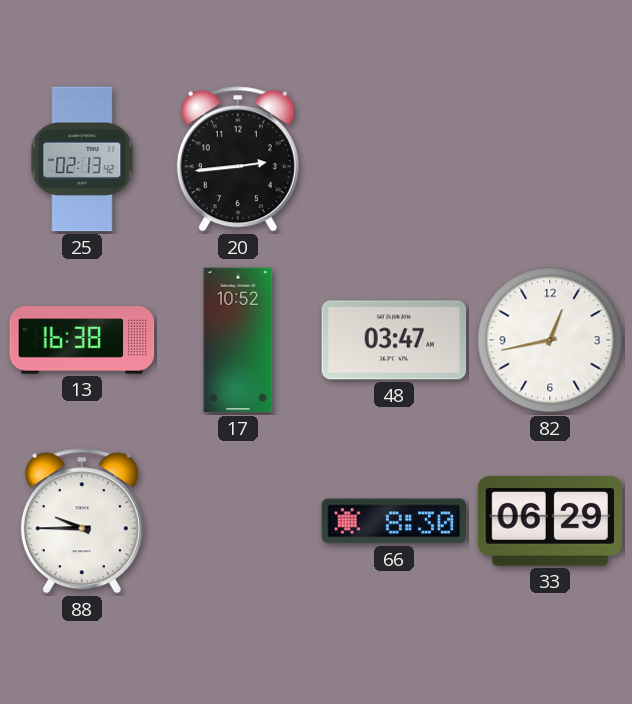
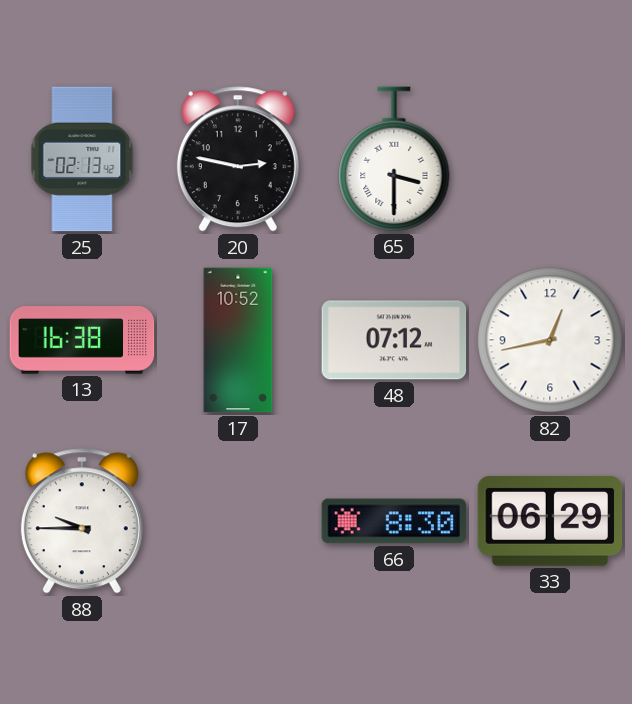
20: 2:44 -> 2:47 (238, 159)
65: none -> 3:30 (394, 159)
48: 03:47 -> 07:12 (394, 340)
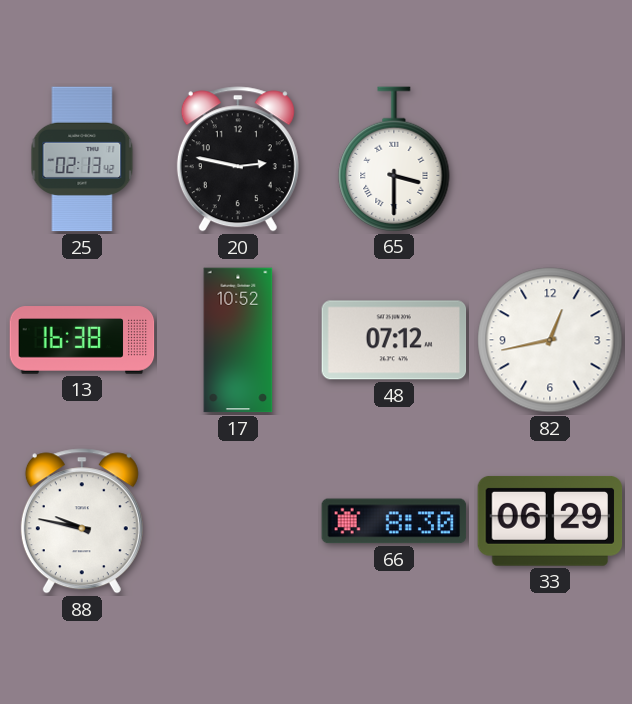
88: 9:45 -> 9:47 (82, 521)
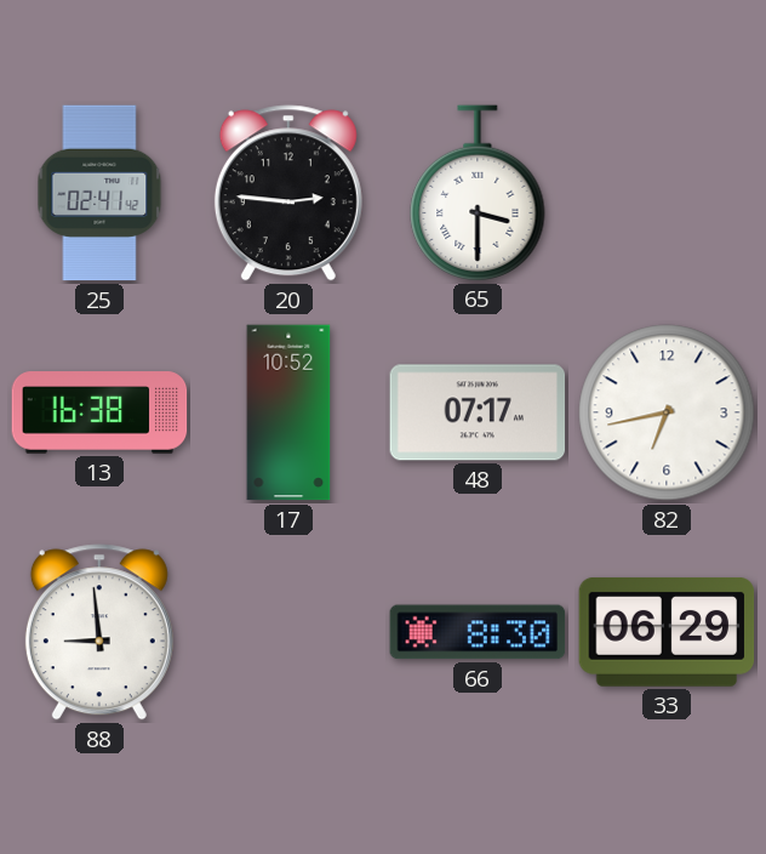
25: 02:13 -> 02:41 (99, 193)
20: 2:47 -> 2:46 (288, 193)
48: 07:12 -> 07:17 (478, 412)
82: 12:43 -> 6:43 (667, 412)
88: 9:47 -> 8:59 (99, 632)
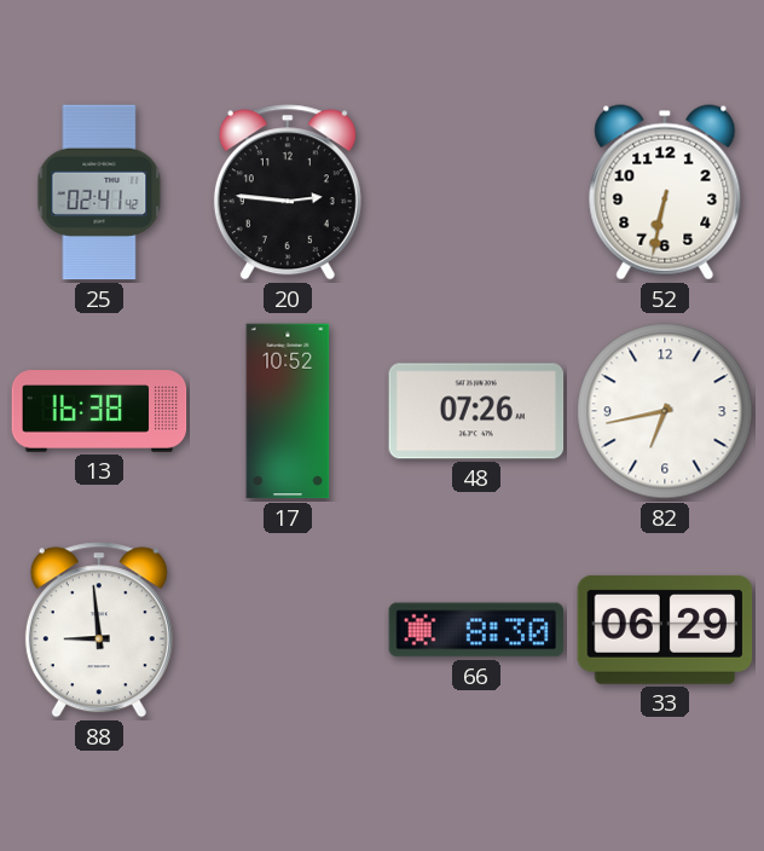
65: 3:30 -> none (478, 193)
52: none -> 6:32 (665, 192)
48: 07:17 -> 07:26 (476, 411)
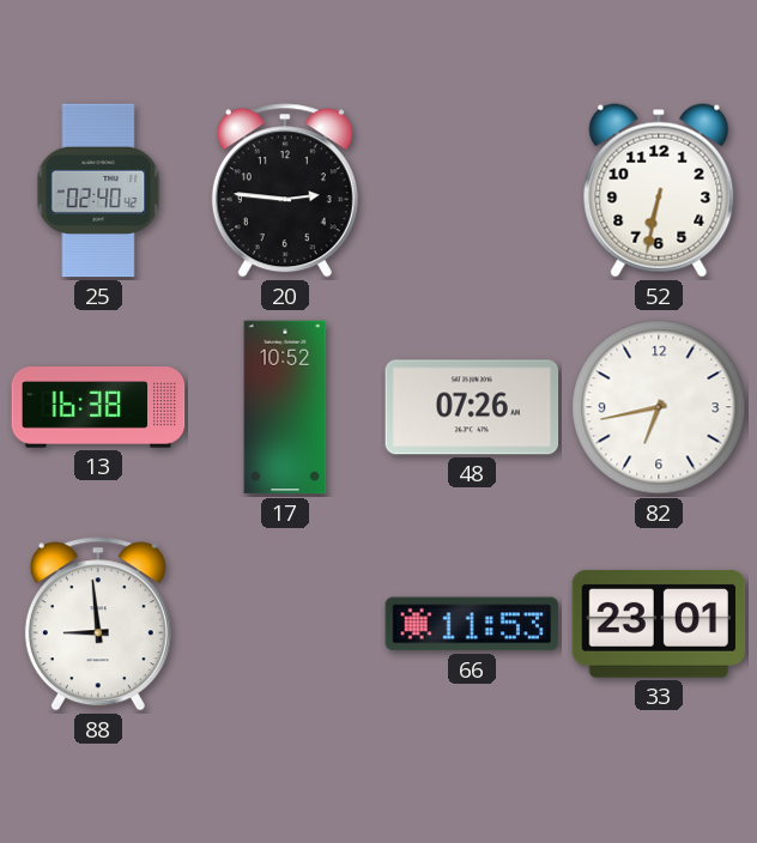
25: 02:41 -> 02:40 (98, 190)
66: 8:30 -> 11:53 (472, 624)
33: 06:29 -> 23:01 (659, 624)
